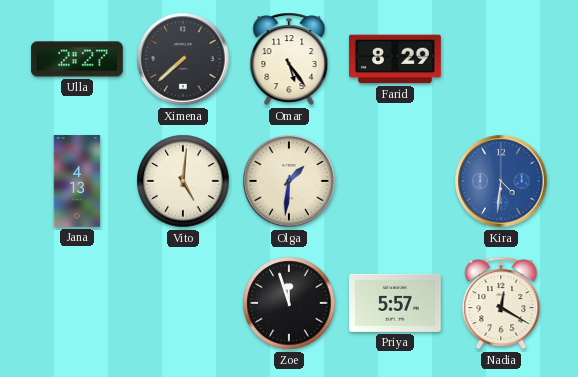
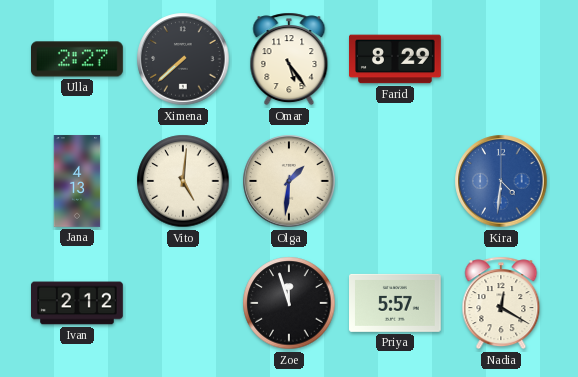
Ivan: none -> 2:12 (78, 303)
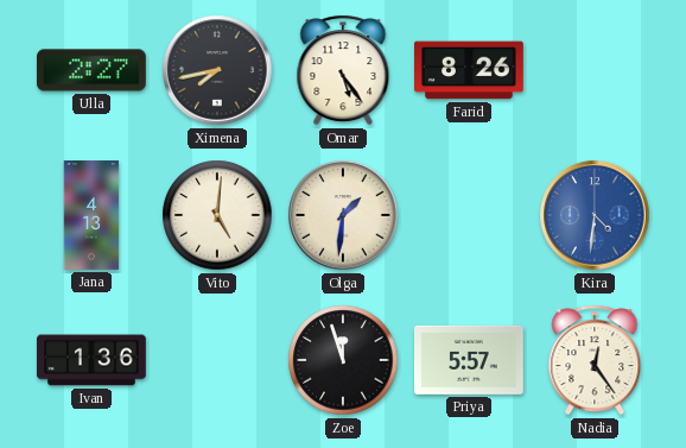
Ximena: 7:38 -> 7:43 (217, 70)
Farid: 8:29 -> 8:26 (470, 70)
Ivan: 2:12 -> 1:36 (93, 360)
Nadia: 12:20 -> 12:24 (595, 360)
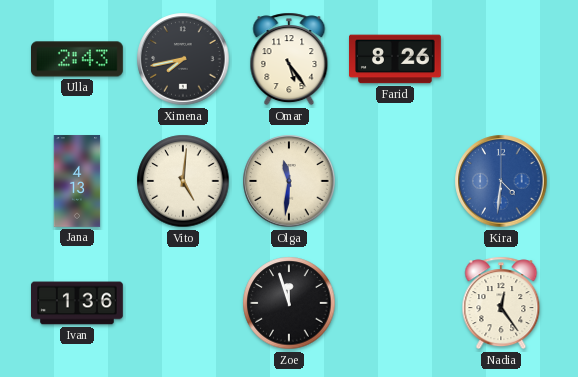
Ulla: 2:27 -> 2:43 (78, 59)
Olga: 1:31 -> 11:31 (289, 181)
Priya: 5:57 -> none (470, 360)
